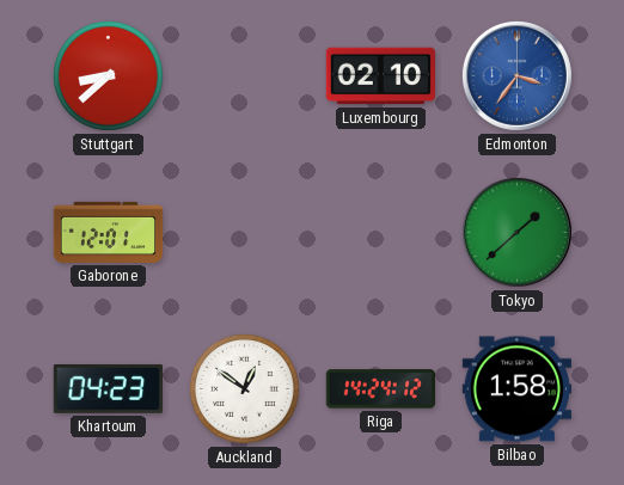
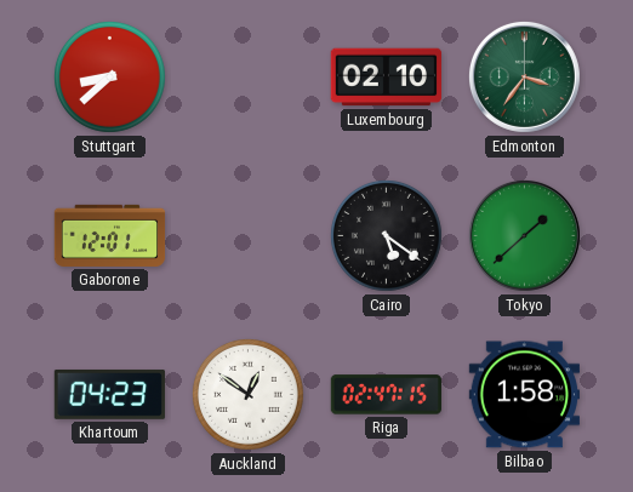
Edmonton dial: blue -> green (524, 76)
Cairo: none -> 5:21 (386, 235)
Riga: 14:24 -> 02:47 (386, 395)
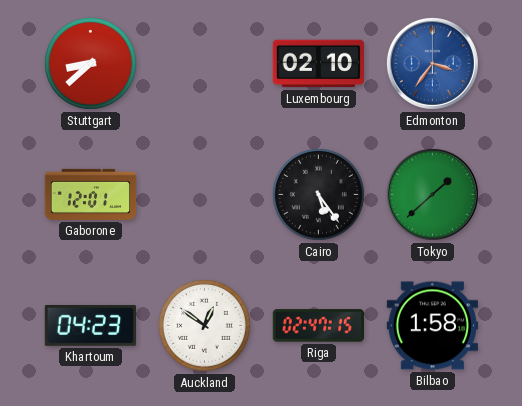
Edmonton dial: green -> blue (432, 63)
Cairo: 5:21 -> 5:24 (318, 194)
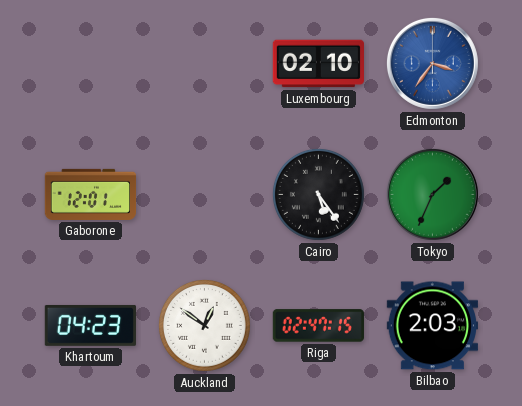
Stuttgart: 8:38 -> none (90, 63)
Tokyo: 1:38 -> 1:34 (432, 194)
Bilbao: 1:58 -> 2:03 (432, 326)
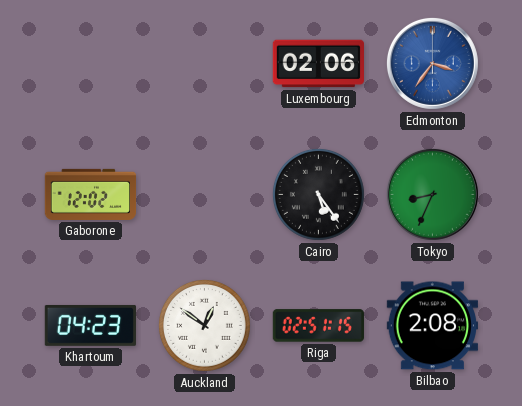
Luxembourg: 02:10 -> 02:06 (318, 64)
Gaborone: 12:01 -> 12:02 (91, 194)
Tokyo: 1:34 -> 8:34 (432, 194)
Riga: 02:47 -> 02:51 (318, 326)
Bilbao: 2:03 -> 2:08 (432, 326)
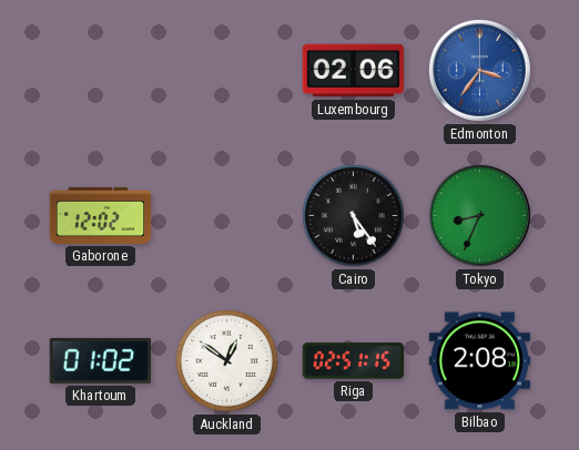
Khartoum: 04:23 -> 01:02 (100, 360)
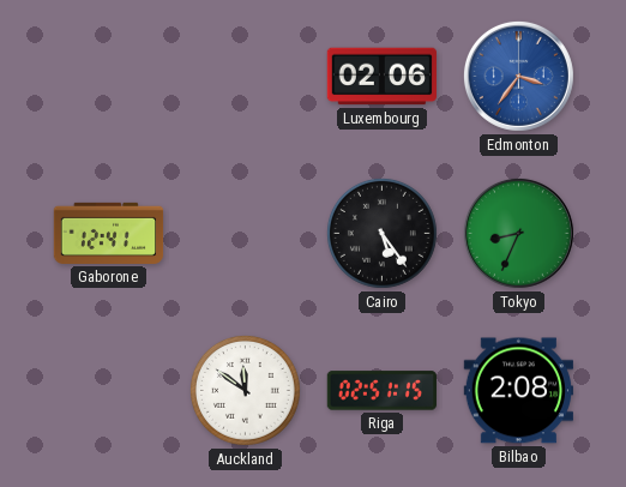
Gaborone: 12:02 -> 12:41 (109, 233)
Khartoum: 01:02 -> none (100, 360)
Auckland: 12:51 -> 11:51 (245, 390)
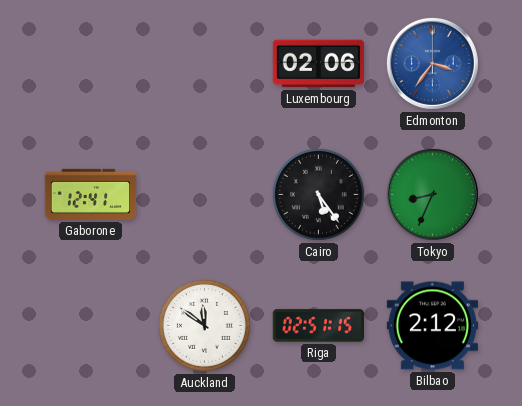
Bilbao: 2:08 -> 2:12 (432, 326)
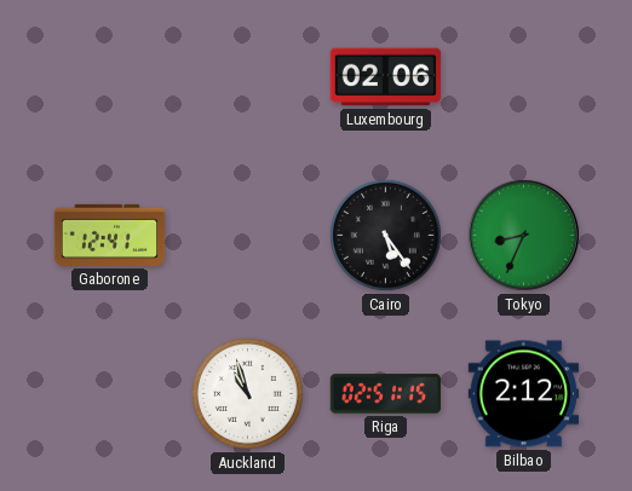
Edmonton: 3:36 -> none (432, 63)
Auckland: 11:51 -> 10:57 (247, 393)
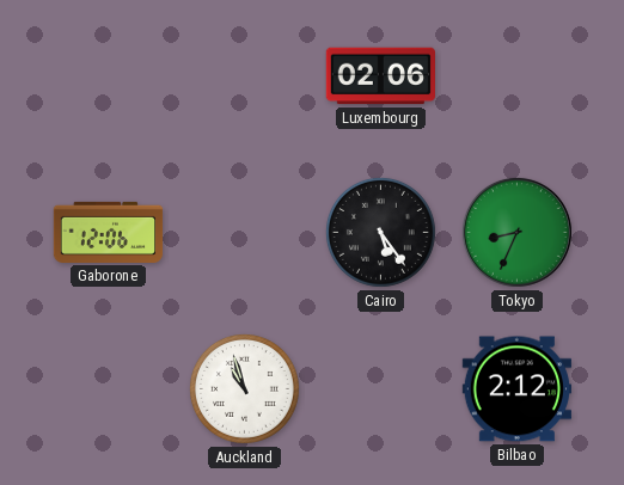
Gaborone: 12:41 -> 12:06 (109, 232)
Riga: 02:51 -> none (385, 394)
